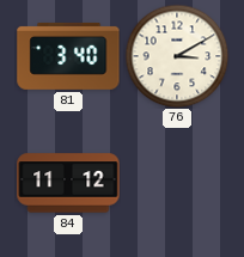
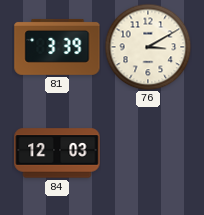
81: 3:40 -> 3:39 (57, 47)
84: 11:12 -> 12:03 (57, 153)
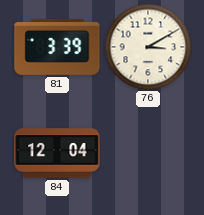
84: 12:03 -> 12:04 (57, 153)
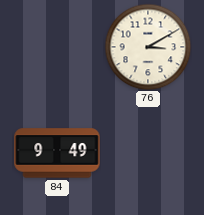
81: 3:39 -> none (57, 47)
84: 12:04 -> 9:49 (57, 153)
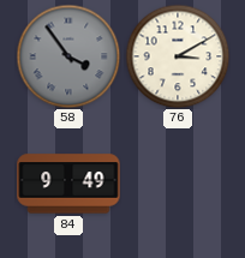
58: none -> 3:54 (68, 56)
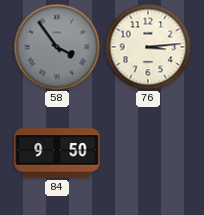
76: 3:10 -> 3:14 (148, 47)
84: 9:49 -> 9:50 (57, 153)
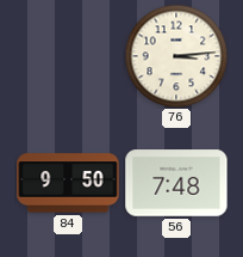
58: 3:54 -> none (57, 47)
56: none -> 7:48 (176, 183)
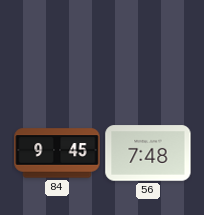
76: 3:14 -> none (176, 56)
84: 9:50 -> 9:45 (57, 153)
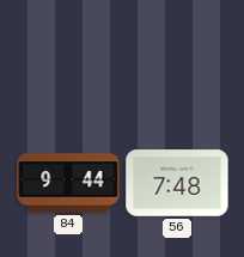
84: 9:45 -> 9:44 (68, 183)
